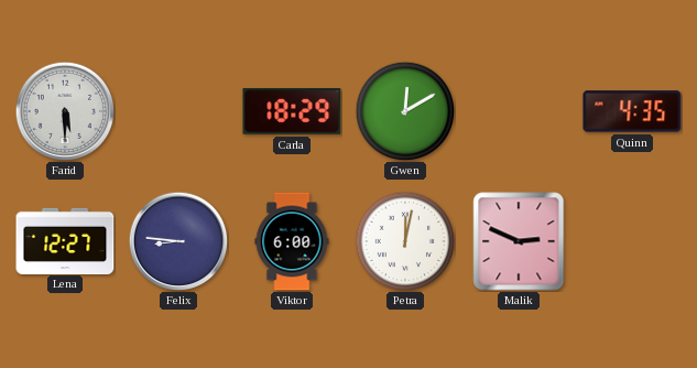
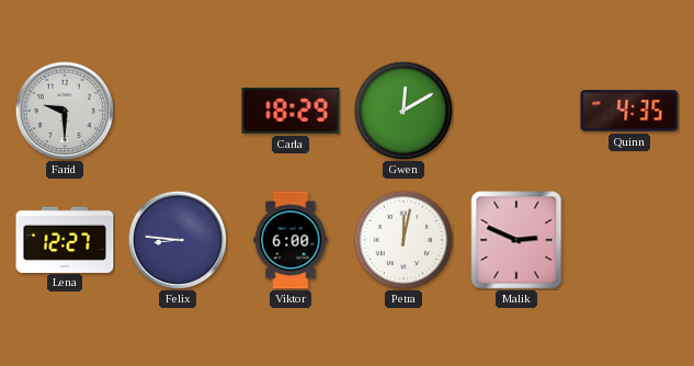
Farid: 5:30 -> 9:30 (65, 111)
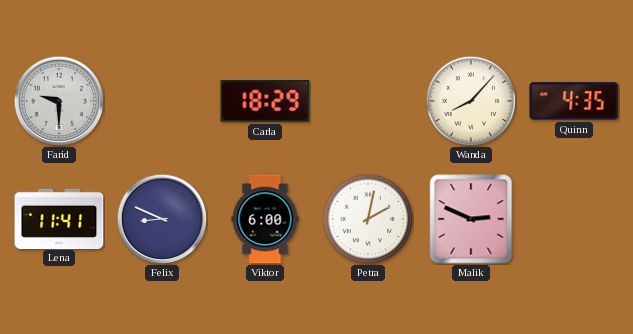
Gwen: 12:10 -> none (403, 111)
Wanda: none -> 8:07 (471, 101)
Lena: 12:27 -> 11:41 (59, 218)
Felix: 8:46 -> 8:49 (162, 219)
Petra: 12:02 -> 2:02 (368, 219)
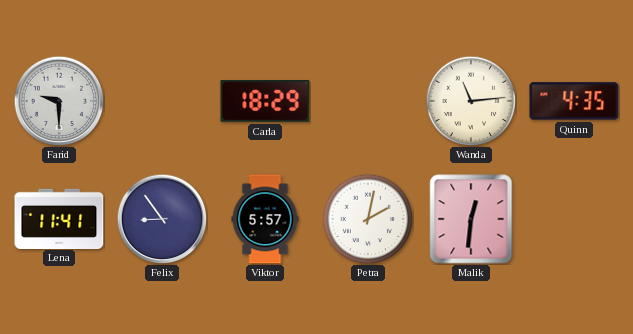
Wanda: 8:07 -> 11:14 (471, 101)
Felix: 8:49 -> 8:54 (162, 219)
Viktor: 6:00 -> 5:57 (265, 219)
Malik: 2:49 -> 12:31 (471, 219)
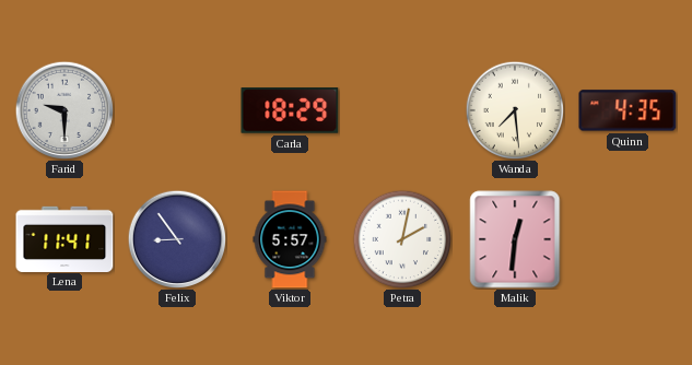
Wanda: 11:14 -> 7:29 (515, 110)
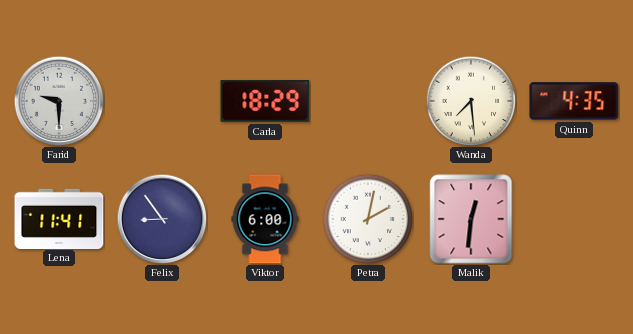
Viktor: 5:57 -> 6:00 (265, 219)
